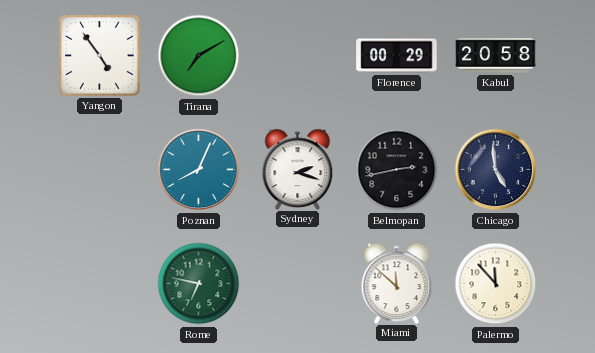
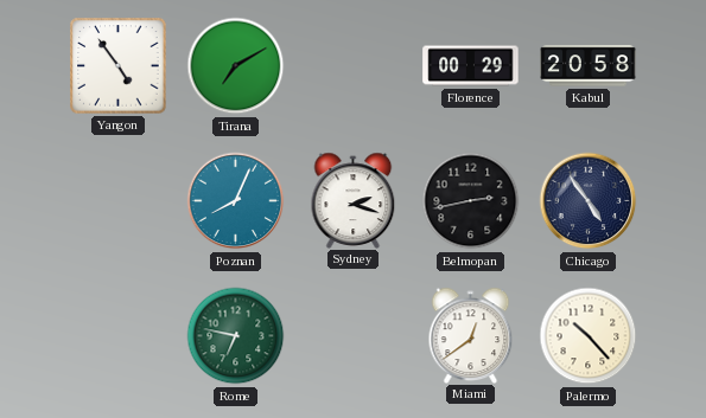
Chicago: 4:59 -> 4:54 (589, 201)
Miami: 11:52 -> 12:39 (471, 335)
Palermo: 11:53 -> 10:23 (589, 336)
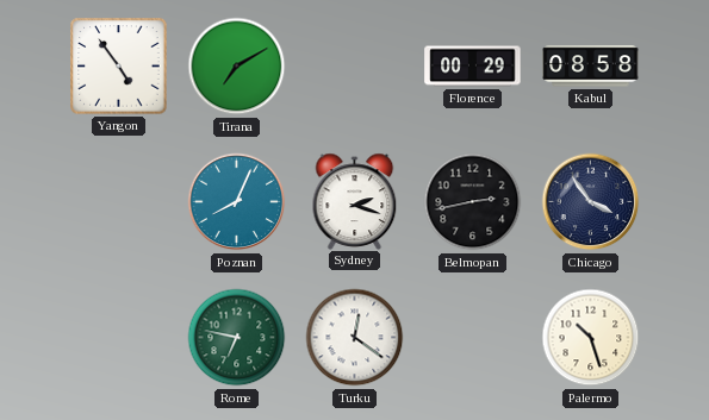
Kabul: 20:58 -> 08:58 (591, 67)
Chicago: 4:54 -> 3:54 (591, 202)
Turku: none -> 12:21 (355, 338)
Miami: 12:39 -> none (471, 335)
Palermo: 10:23 -> 10:27 (591, 338)
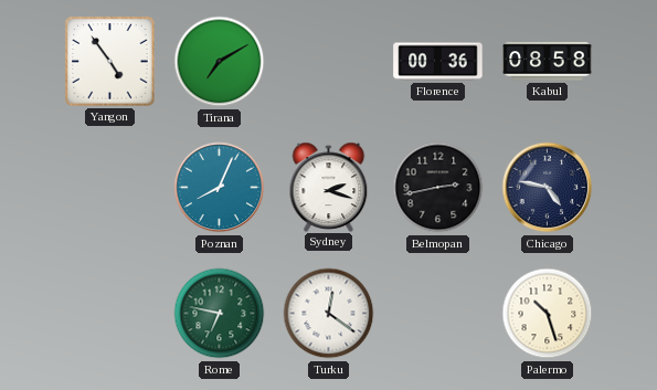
Florence: 00:29 -> 00:36 (438, 62)
Chicago: 3:54 -> 4:47 (548, 188)
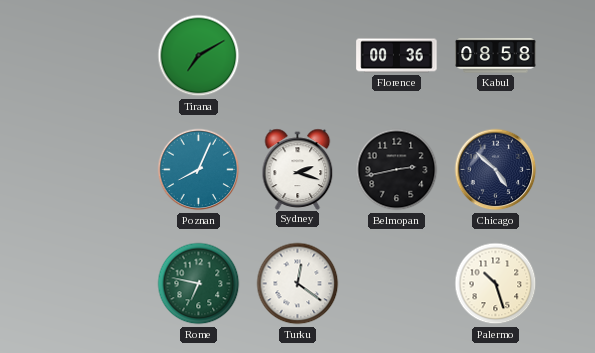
Yangon: 4:54 -> none (110, 62)
Chicago: 4:47 -> 4:52 (496, 170)
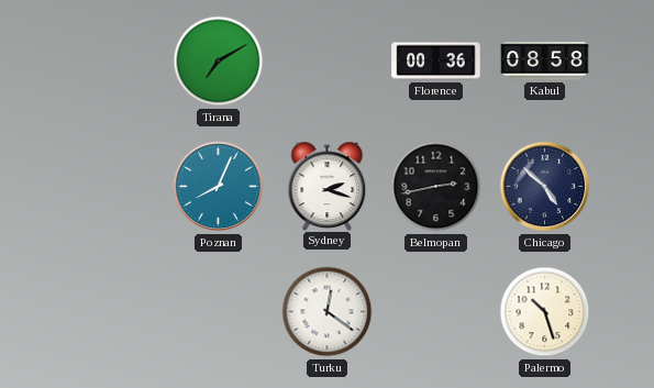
Rome: 6:47 -> none (199, 284)
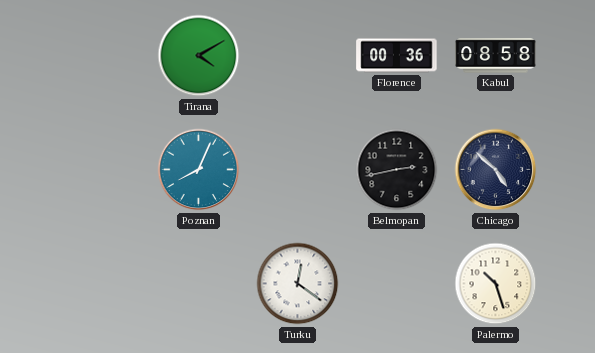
Tirana: 7:10 -> 4:10 (199, 56)
Sydney: 2:18 -> none (328, 186)
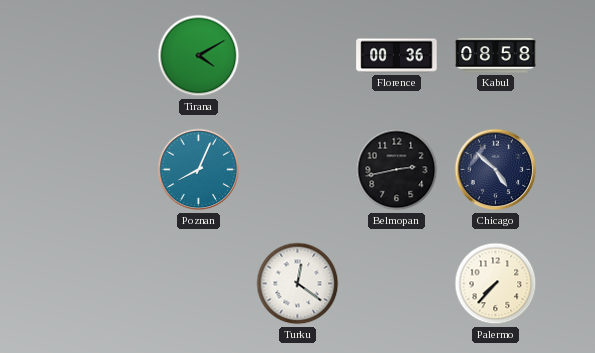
Palermo: 10:27 -> 7:37 (496, 284)
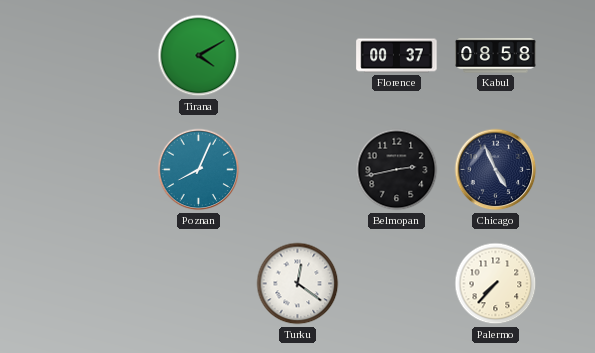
Florence: 00:36 -> 00:37 (397, 56)
Chicago: 4:52 -> 4:56 (496, 170)
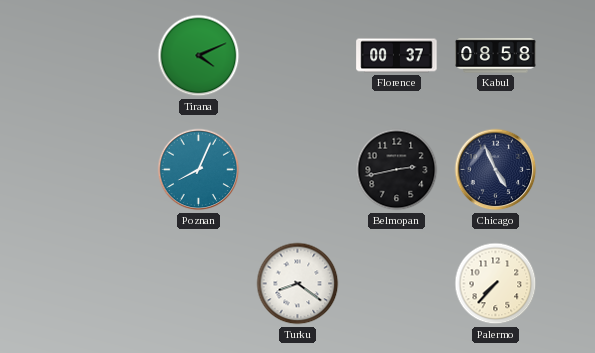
Tirana: 4:10 -> 4:11 (199, 56)
Turku: 12:21 -> 8:21 (298, 284)
